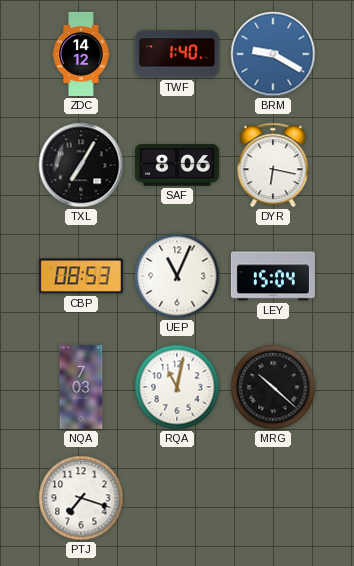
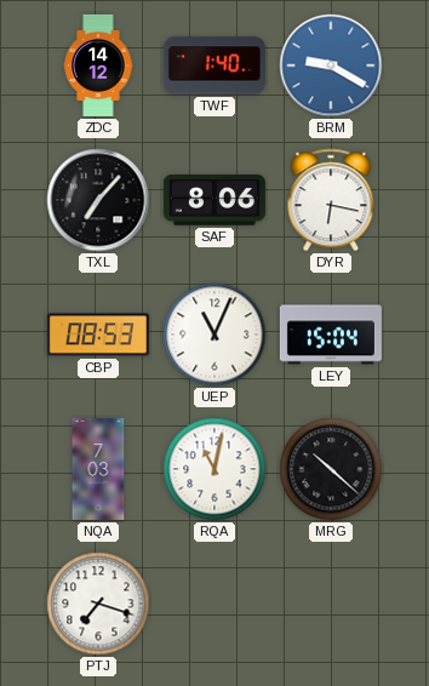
TXL: 7:05 -> 7:07 (98, 200)
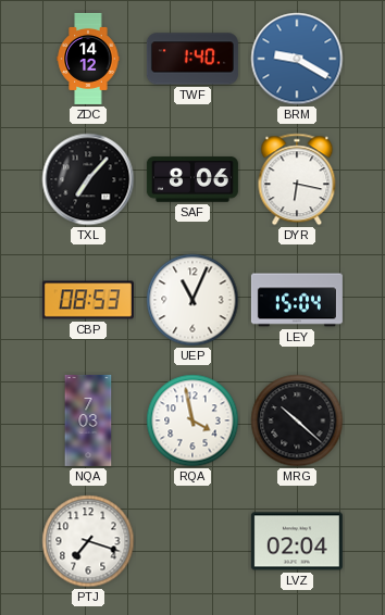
RQA: 11:02 -> 3:58 (192, 421)
LVZ: none -> 02:04 (297, 541)
